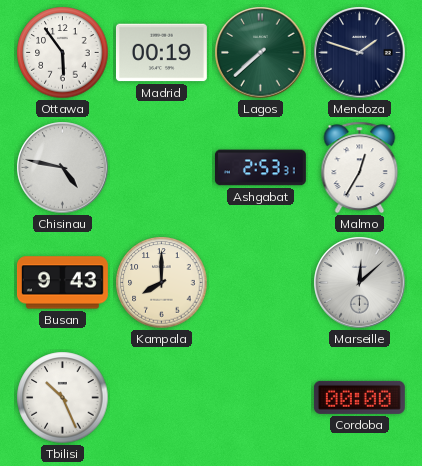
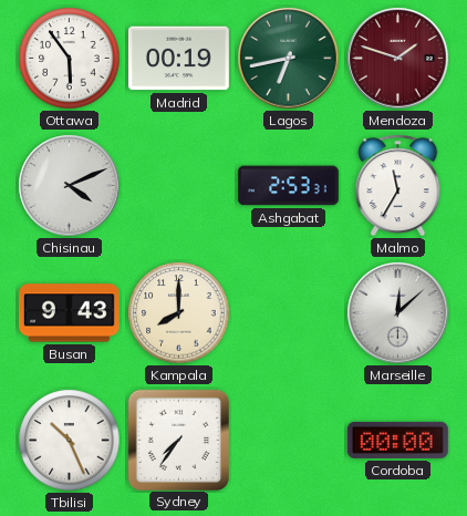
Lagos: 7:38 -> 6:43 (289, 59)
Mendoza dial: navy -> burgundy (398, 59)
Chisinau: 4:47 -> 4:11 (70, 186)
Malmo: 12:35 -> 11:35 (398, 185)
Sydney: none -> 7:36 (178, 440)
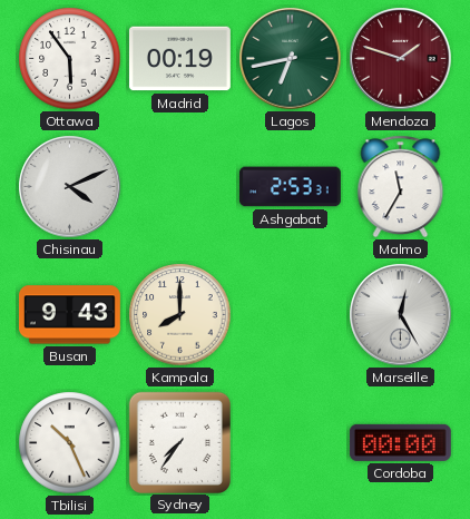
Marseille: 12:08 -> 12:25 (401, 315)
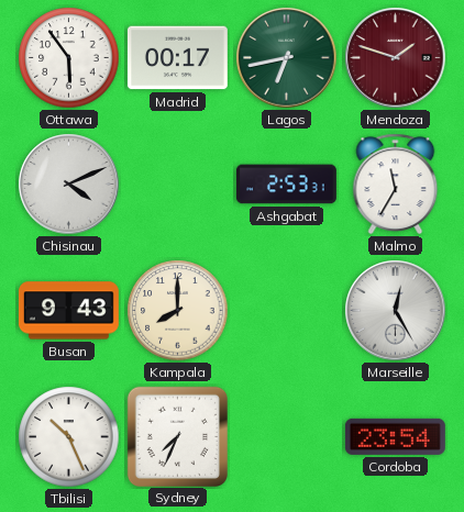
Madrid: 00:19 -> 00:17 (177, 58)
Sydney: 7:36 -> 7:34 (177, 436)
Cordoba: 00:00 -> 23:54 (395, 436)
